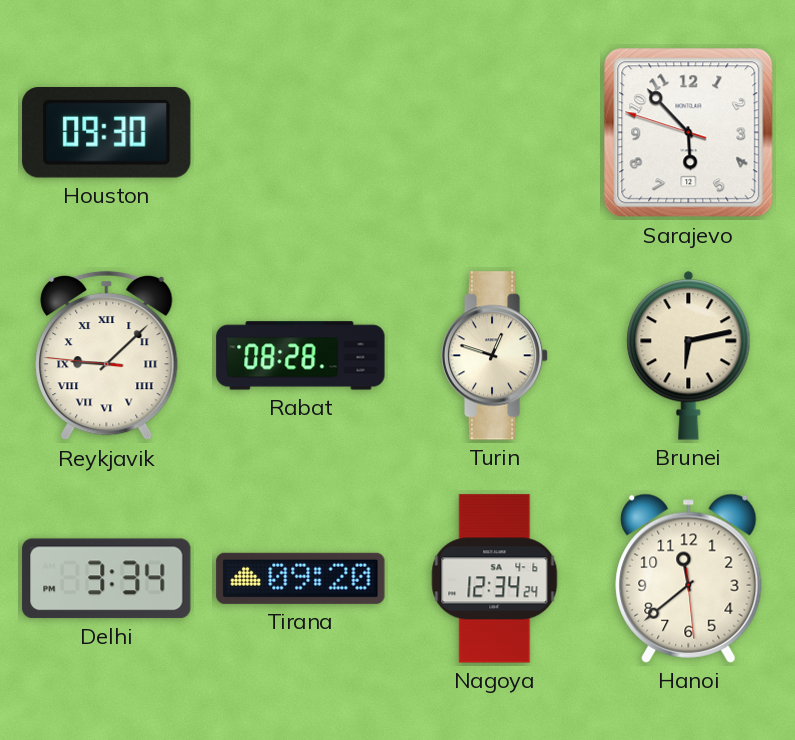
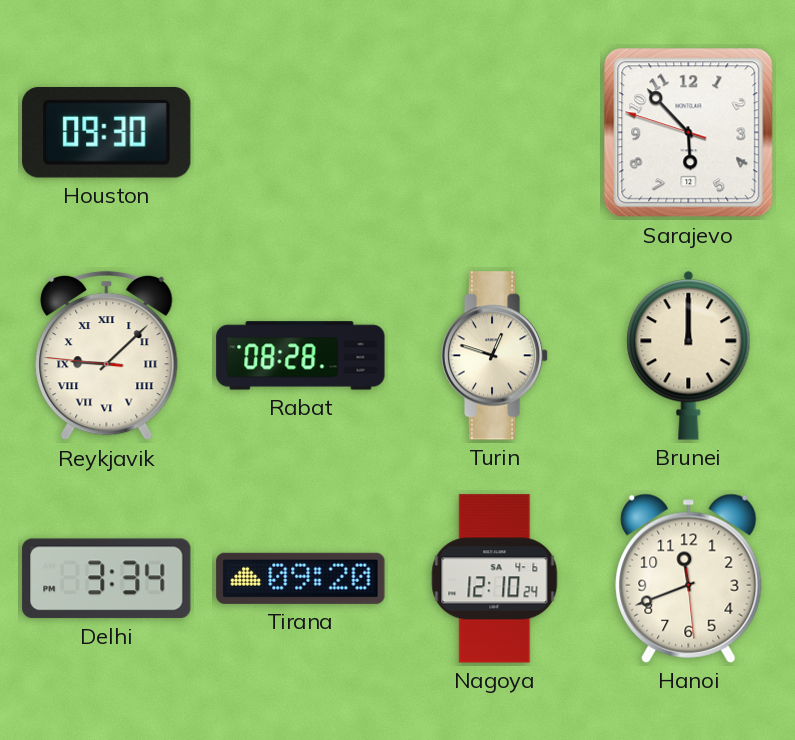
Brunei: 6:13 -> 12:00 (689, 355)
Nagoya: 12:34 -> 12:10 (495, 579)
Hanoi: 11:38 -> 11:41 (689, 578)
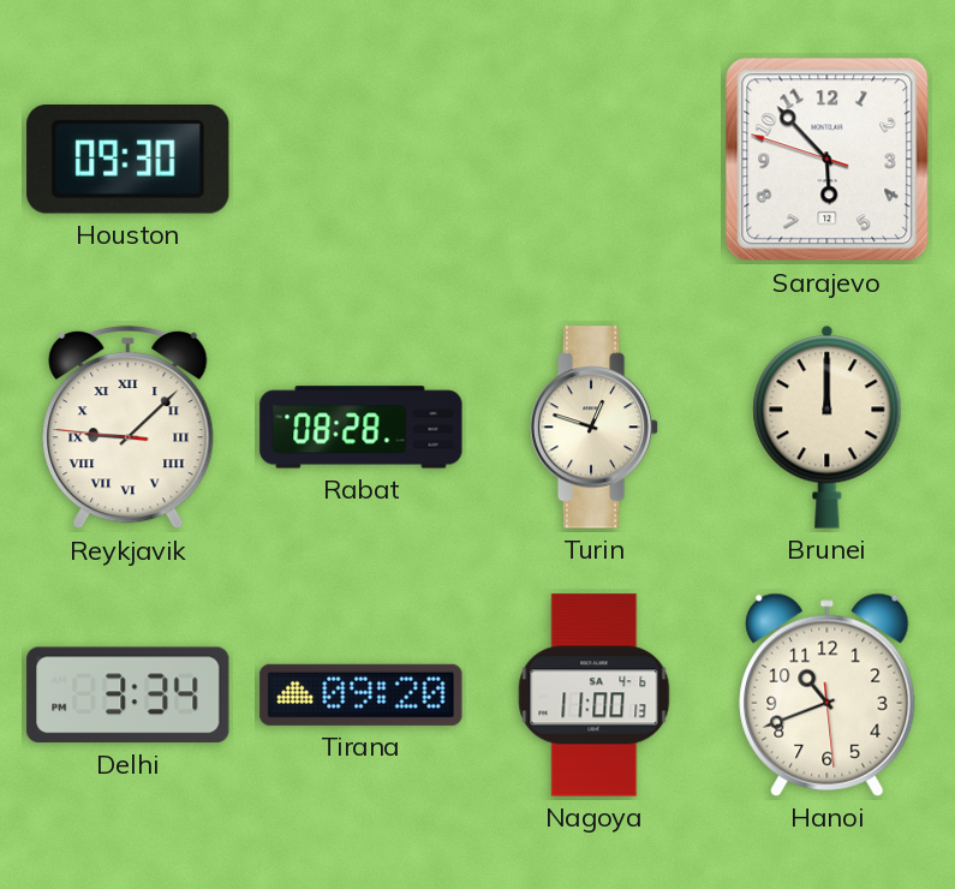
Nagoya: 12:10 -> 11:00 (595, 696)
Hanoi: 11:41 -> 10:41 (828, 694)
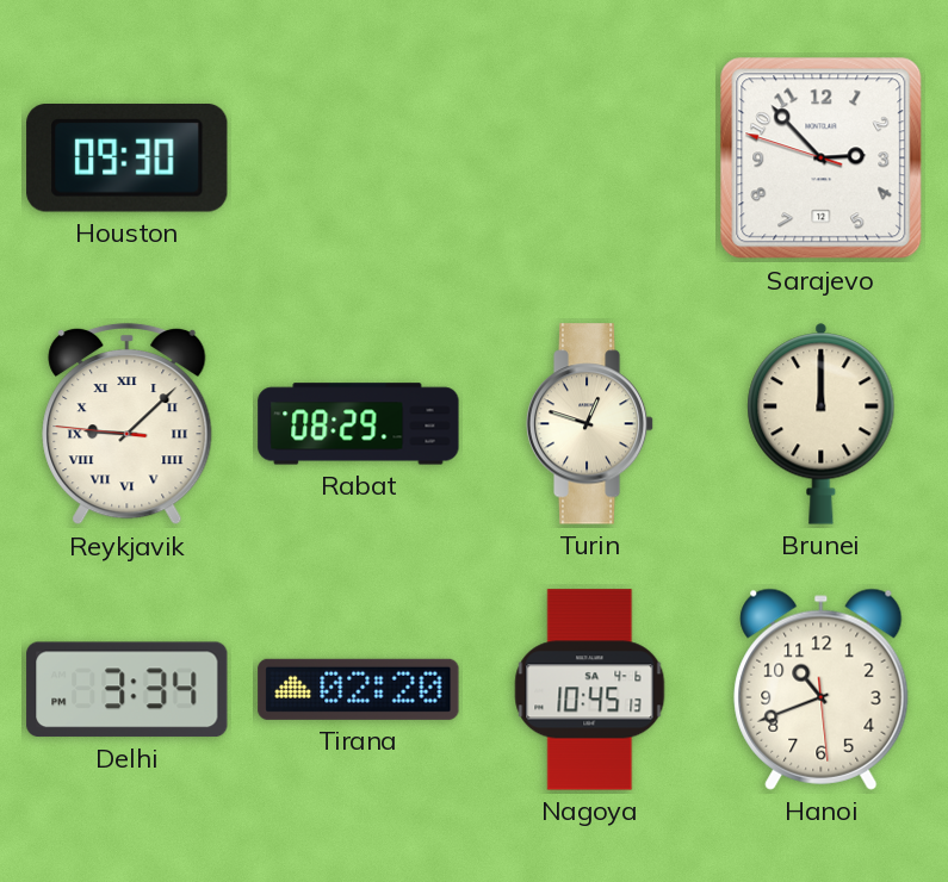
Sarajevo: 5:52 -> 2:52 (822, 159)
Rabat: 08:28 -> 08:29 (359, 424)
Tirana: 09:20 -> 02:20 (359, 689)
Nagoya: 11:00 -> 10:45 (590, 690)
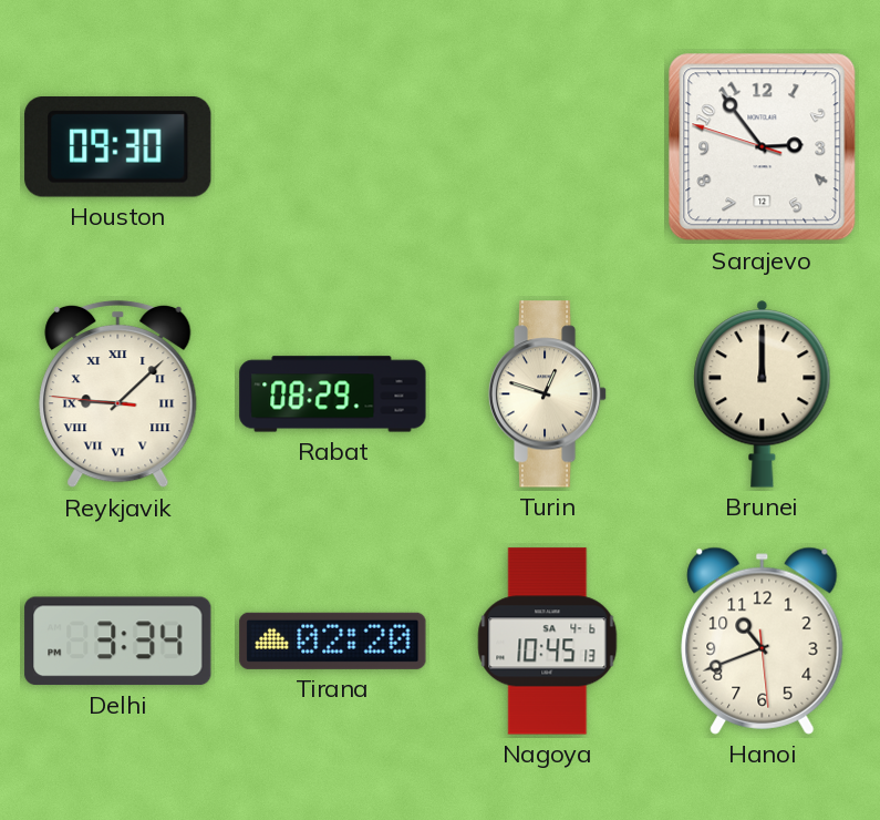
Sarajevo: 2:52 -> 2:53 (763, 147)
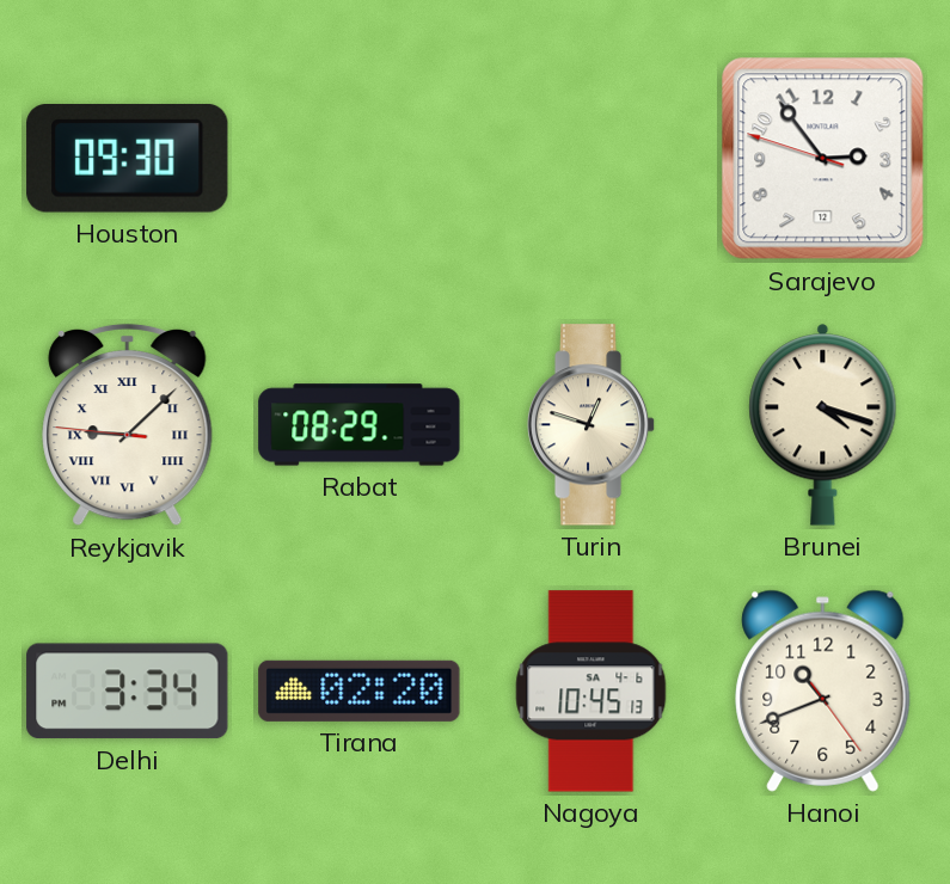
Brunei: 12:00 -> 4:18 (823, 424)
Hanoi: 10:41:29 -> 10:41:24 (823, 690)
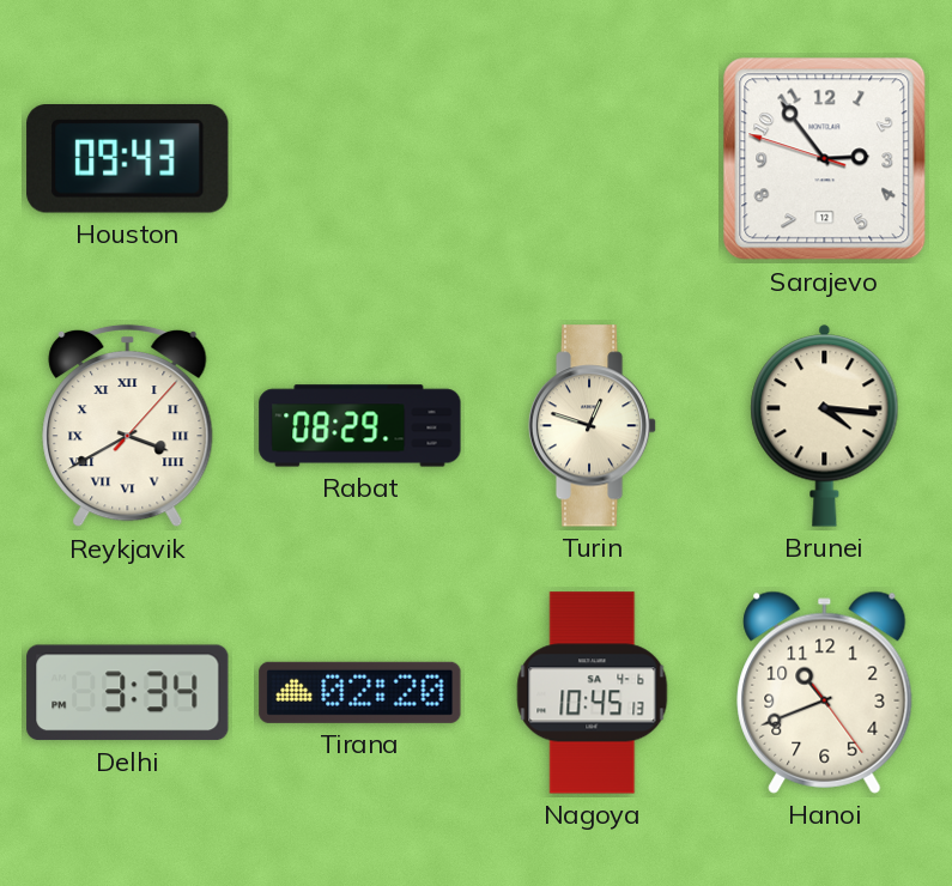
Houston: 09:30 -> 09:43 (128, 159)
Reykjavik: 9:07 -> 3:40 (128, 426)
Brunei: 4:18 -> 4:16 (825, 425)
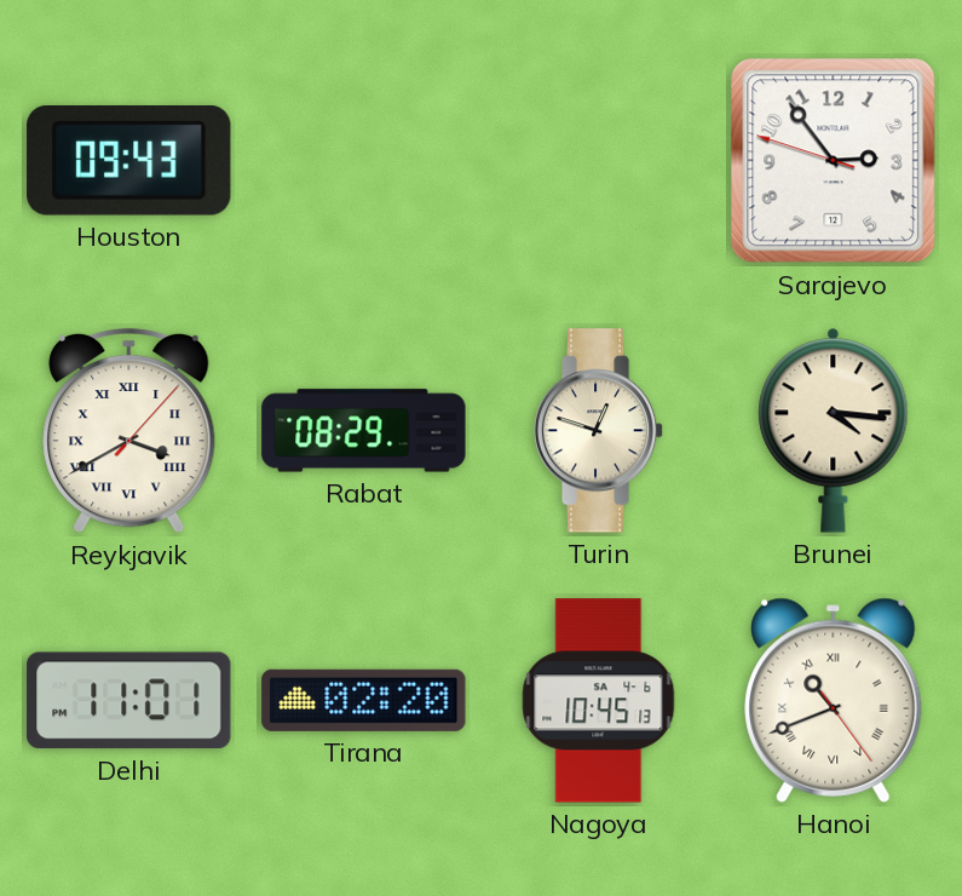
Delhi: 3:34 -> 11:01 (129, 701)
Hanoi numerals: Arabic -> Roman (834, 700)
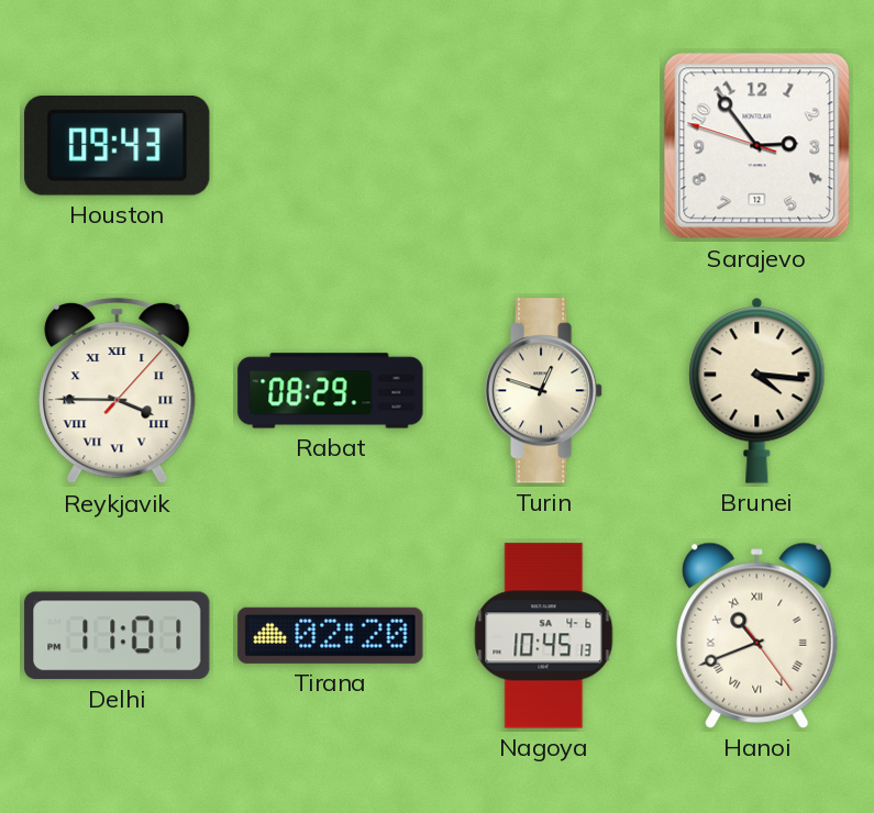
Reykjavik: 3:40 -> 3:45 (118, 391)
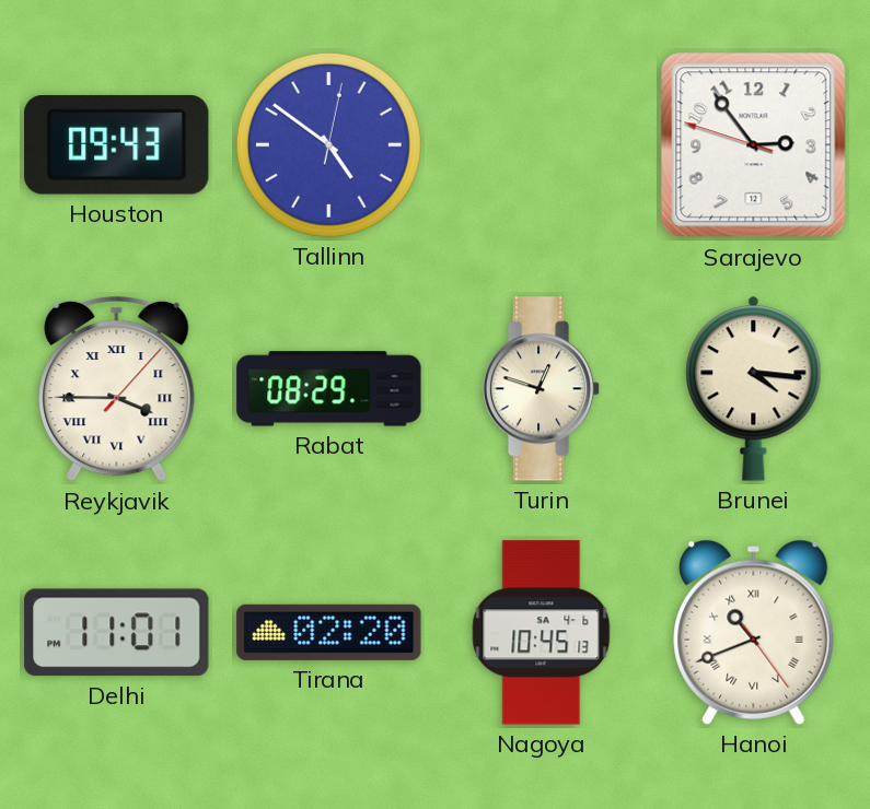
Tallinn: none -> 4:51 (328, 144)
